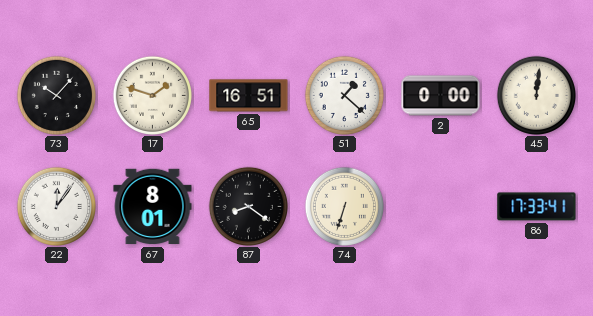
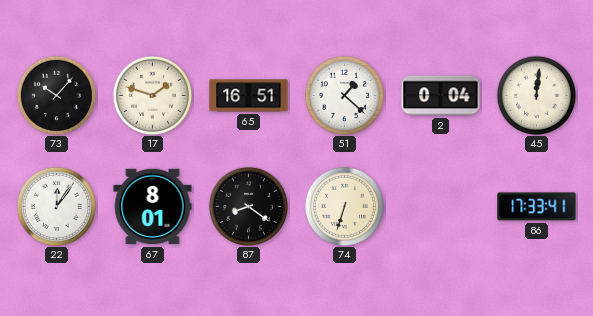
2: 0:00 -> 0:04 (441, 96)
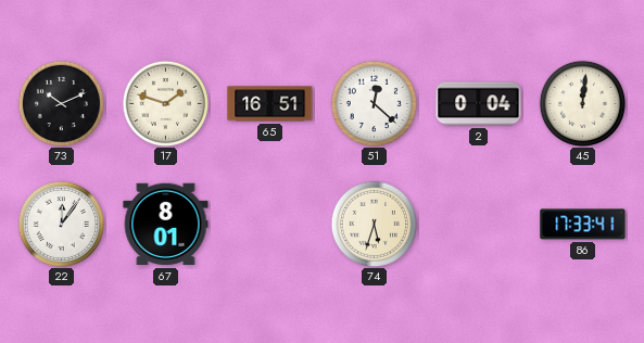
73: 10:07 -> 10:11 (61, 103)
51: 1:22 -> 12:22 (374, 103)
87: 8:21 -> none (248, 206)
74: 6:33 -> 5:33 (374, 224)
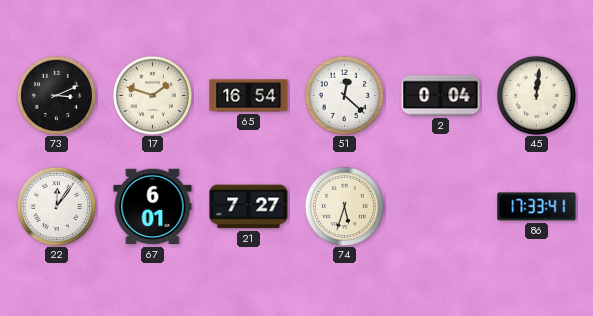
73: 10:11 -> 3:11 (56, 95)
65: 16:51 -> 16:54 (249, 96)
67: 8:01 -> 6:01 (153, 207)
21: none -> 7:27 (249, 207)
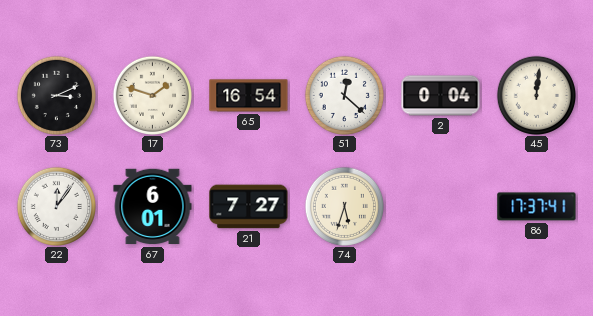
86: 17:33 -> 17:37 (537, 207)
